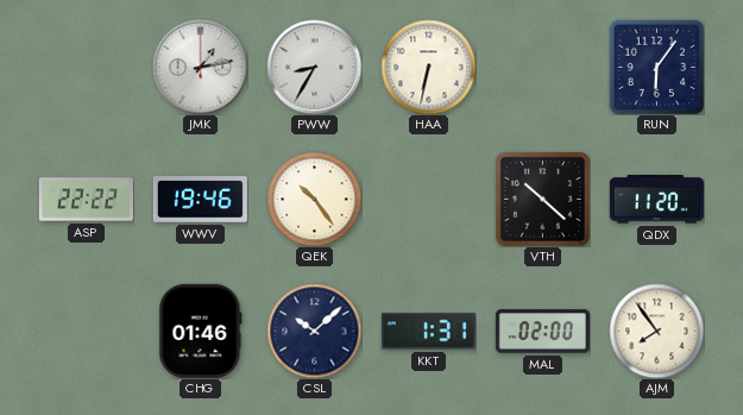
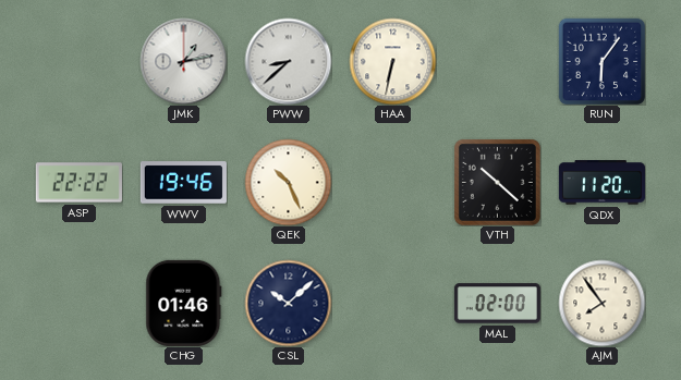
PWW: 8:35 -> 8:38 (288, 61)
QEK: 10:24 -> 10:26 (288, 182)
KKT: 1:31 -> none (428, 332)
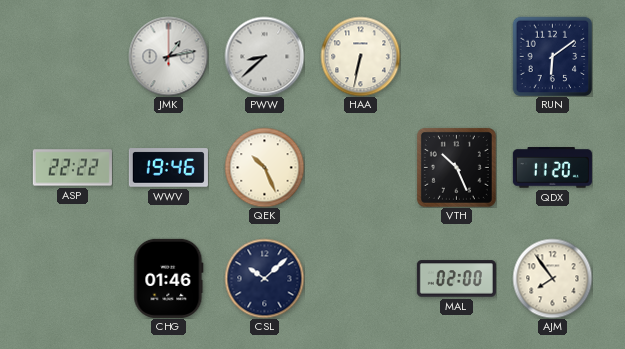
RUN: 6:06 -> 6:09 (552, 56)
VTH: 10:22 -> 10:26 (456, 167)
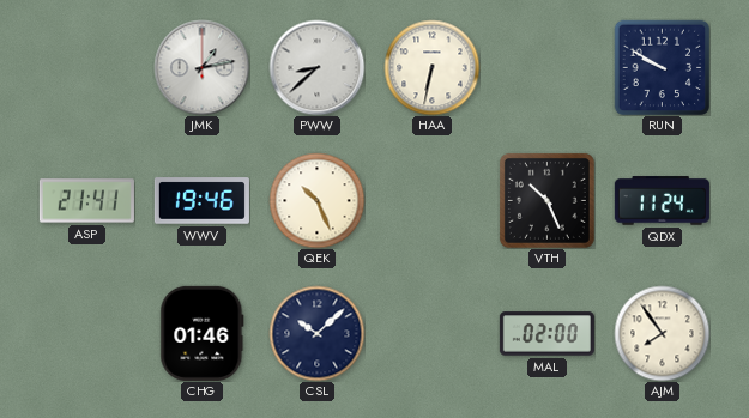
RUN: 6:09 -> 9:50 (662, 67)
ASP: 22:22 -> 21:41 (86, 201)
QDX: 11:20 -> 11:24 (662, 201)
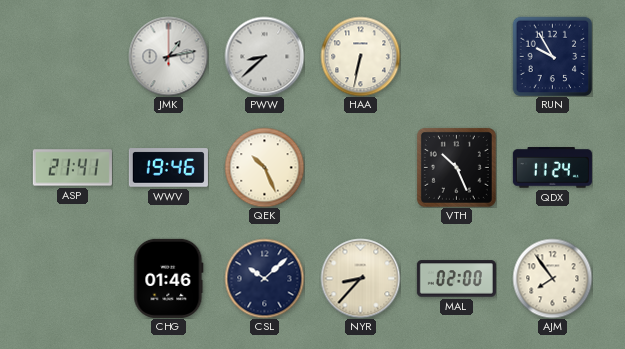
RUN: 9:50 -> 9:55 (552, 56)
NYR: none -> 8:37 (360, 278)
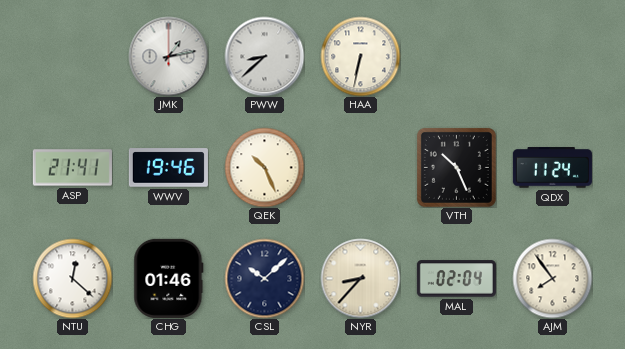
RUN: 9:55 -> none (552, 56)
NTU: none -> 12:22 (72, 278)
MAL: 02:00 -> 02:04 (456, 279)
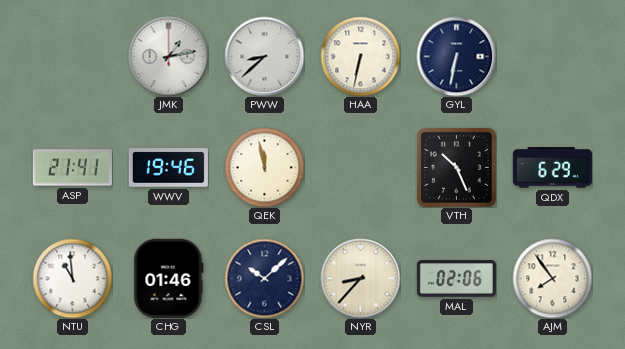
GYL: none -> 6:32 (456, 56)
QEK: 10:26 -> 11:58 (264, 167)
QDX: 11:24 -> 6:29 (552, 168)
NTU: 12:22 -> 10:59 (72, 278)
MAL: 02:04 -> 02:06 (456, 279)
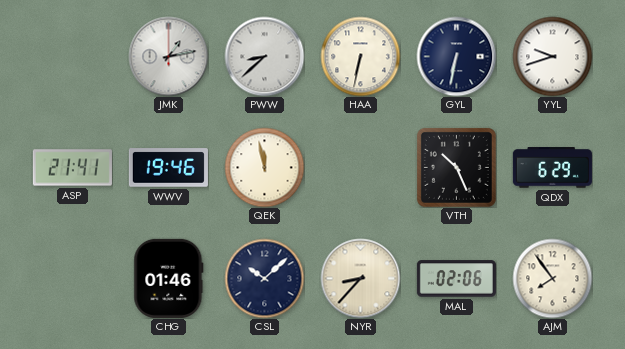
YYL: none -> 9:42 (552, 56)
NTU: 10:59 -> none (72, 278)
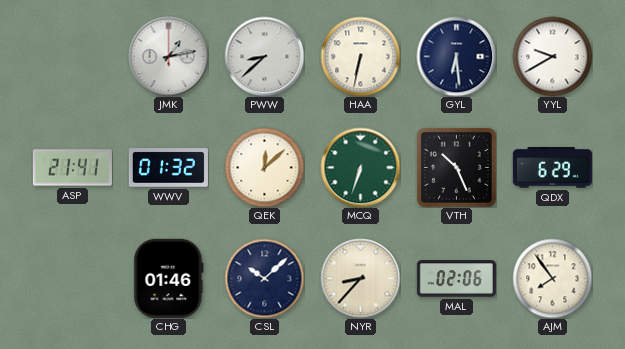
GYL: 6:32 -> 6:29 (456, 56)
YYL: 9:42 -> 9:40 (552, 56)
WWV: 19:46 -> 01:32 (168, 168)
QEK: 11:58 -> 12:08 (264, 167)
MCQ: none -> 6:33 (360, 167)
